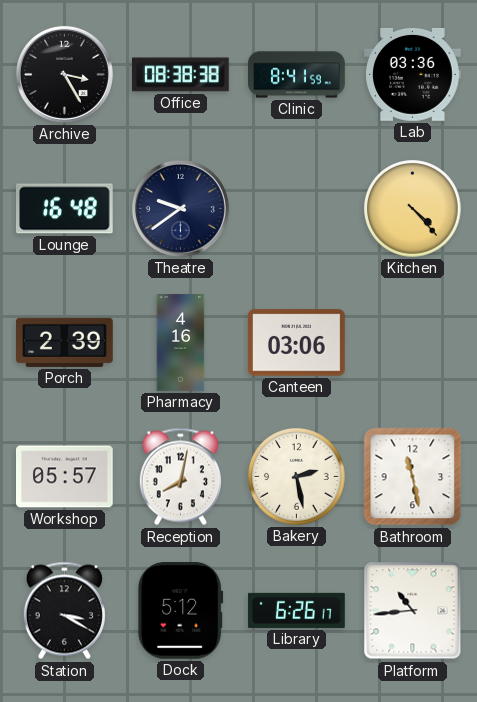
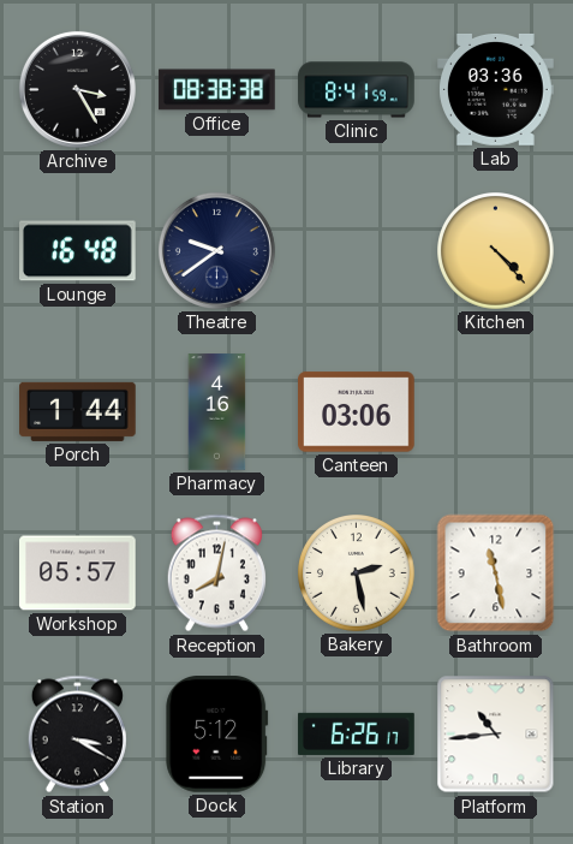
Porch: 2:39 -> 1:44 (78, 411)
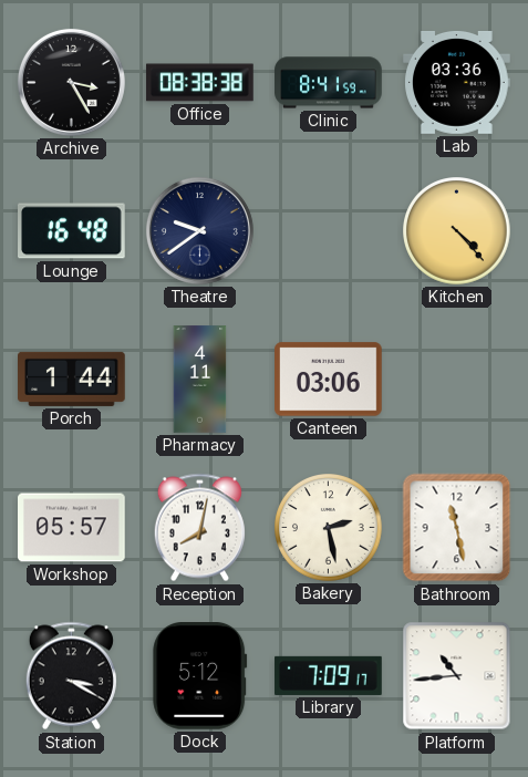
Pharmacy: 4:16 -> 4:11 (200, 380)
Library: 6:26 -> 7:09 (329, 675)
